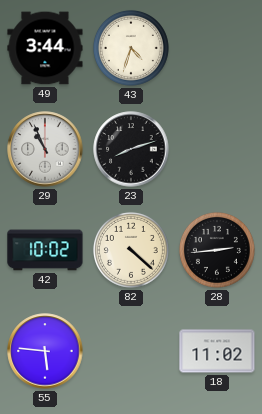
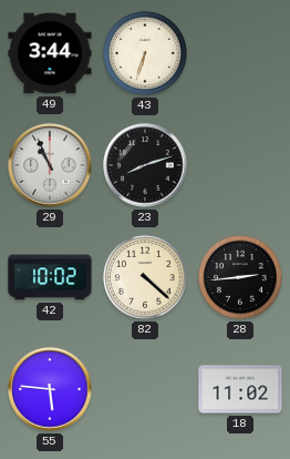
43: 4:33 -> 6:33 (145, 53)
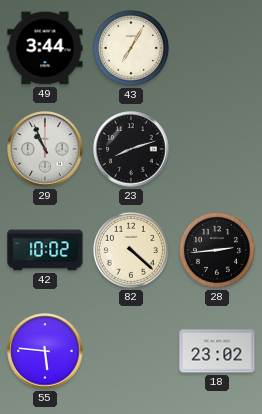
43: 6:33 -> 7:05 (131, 48)
18: 11:02 -> 23:02 (217, 351)
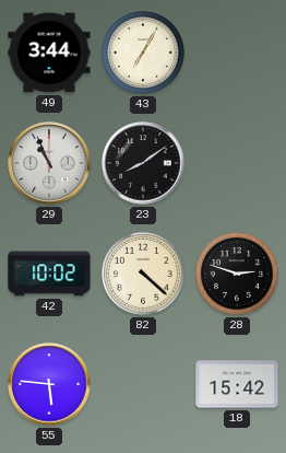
23: 8:12 -> 8:09 (143, 163)
28: 2:44 -> 2:48 (237, 274)
18: 23:02 -> 15:42 (237, 384)
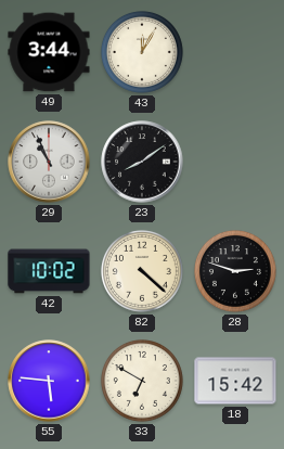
43: 7:05 -> 12:05 (142, 52)
33: none -> 6:50 (142, 381)
